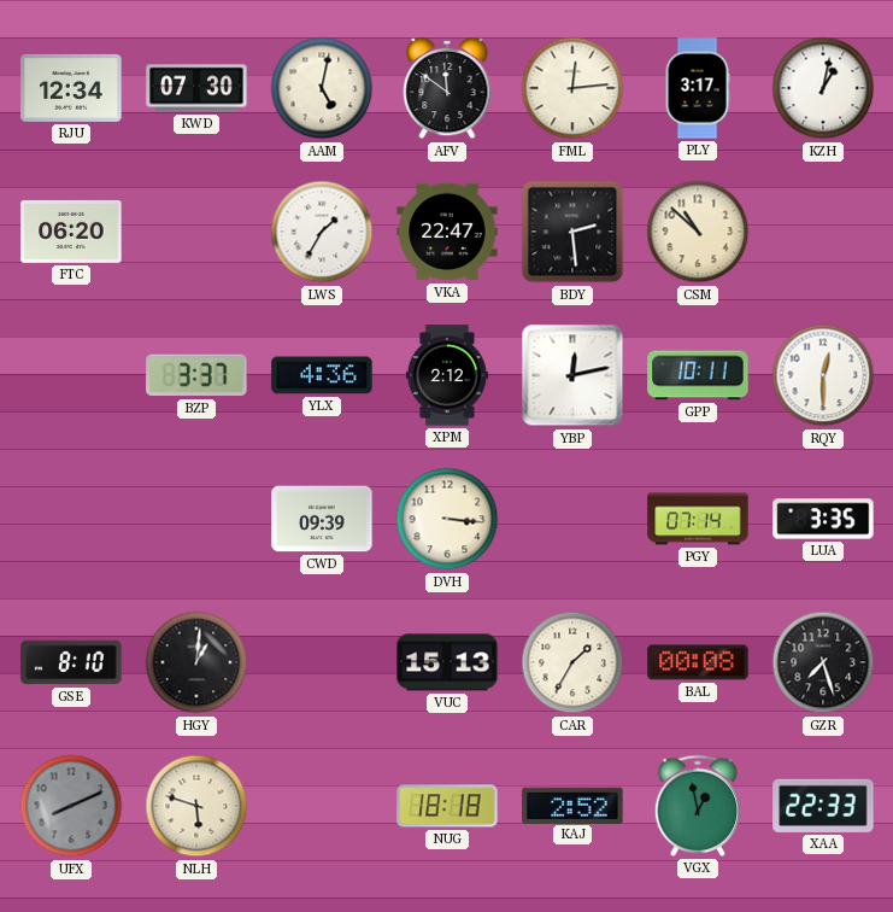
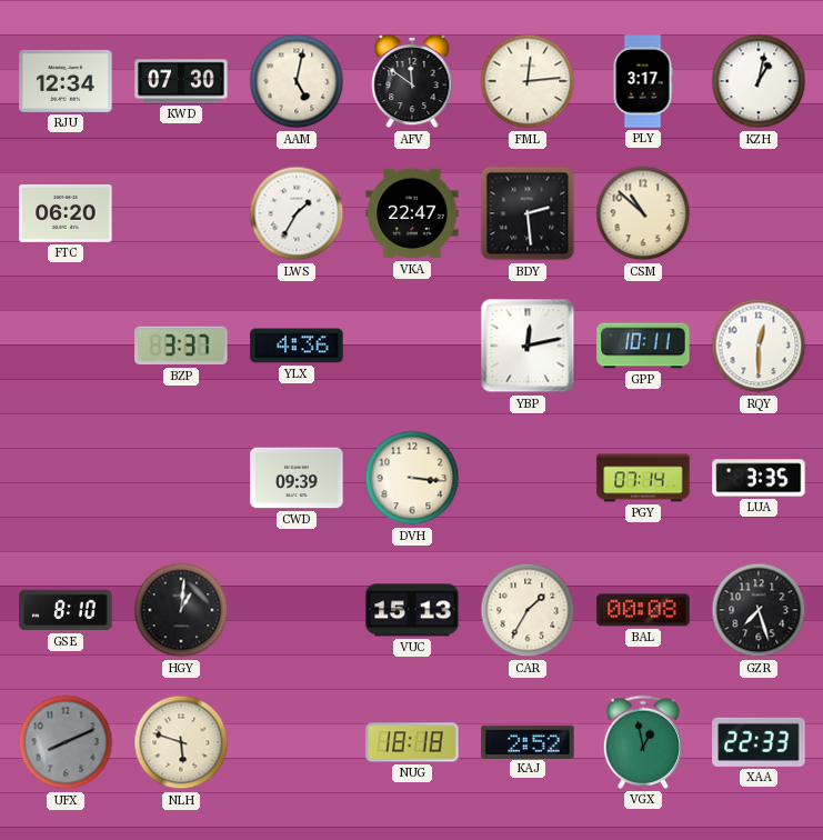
XPM: 2:12 -> none (447, 375)
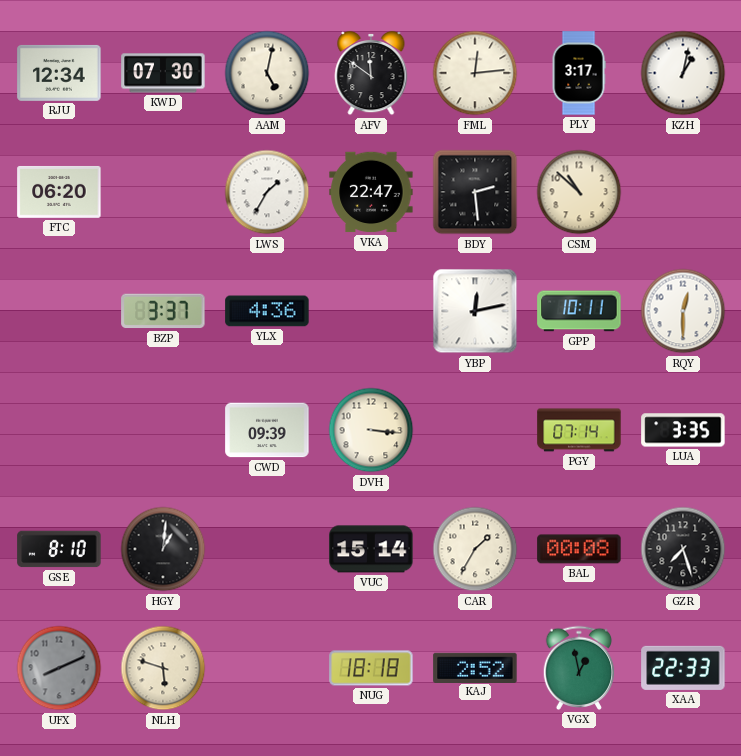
VUC: 15:13 -> 15:14 (371, 549)
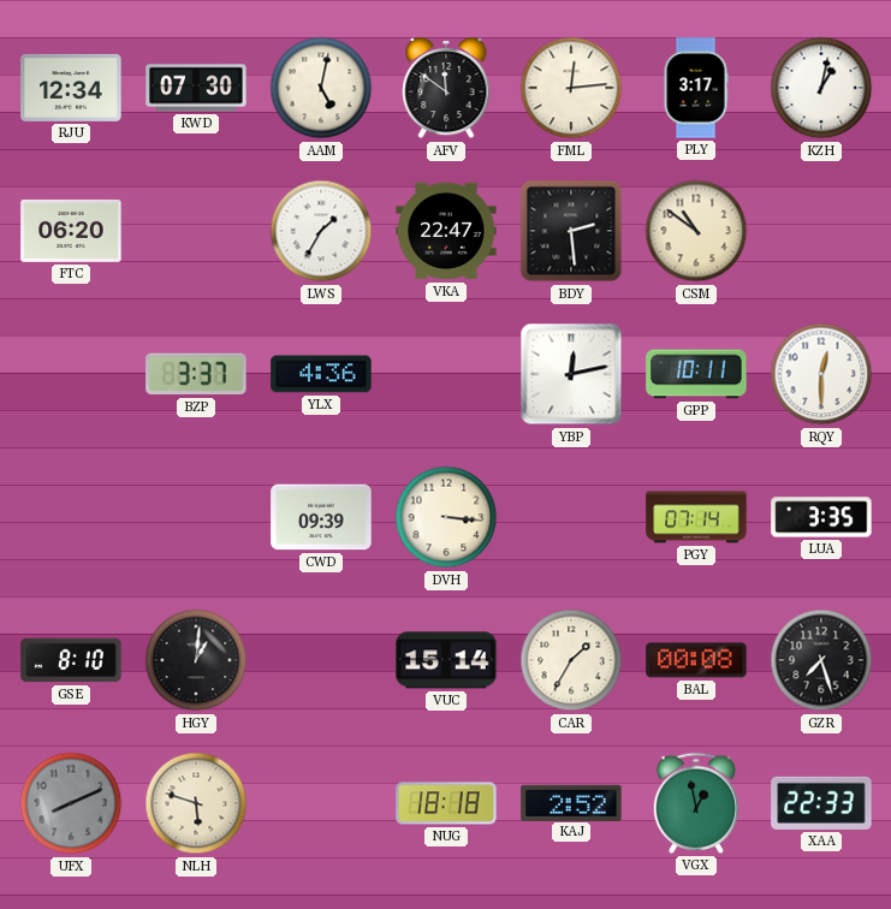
CSM: 10:52 -> 10:51 (696, 231)
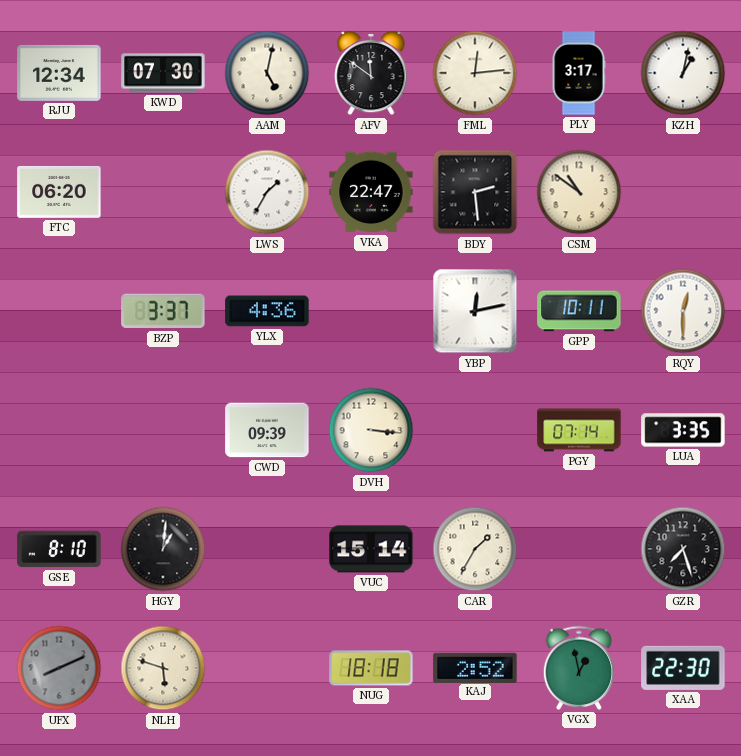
BAL: 00:08 -> none (696, 660)
XAA: 22:33 -> 22:30 (683, 668)
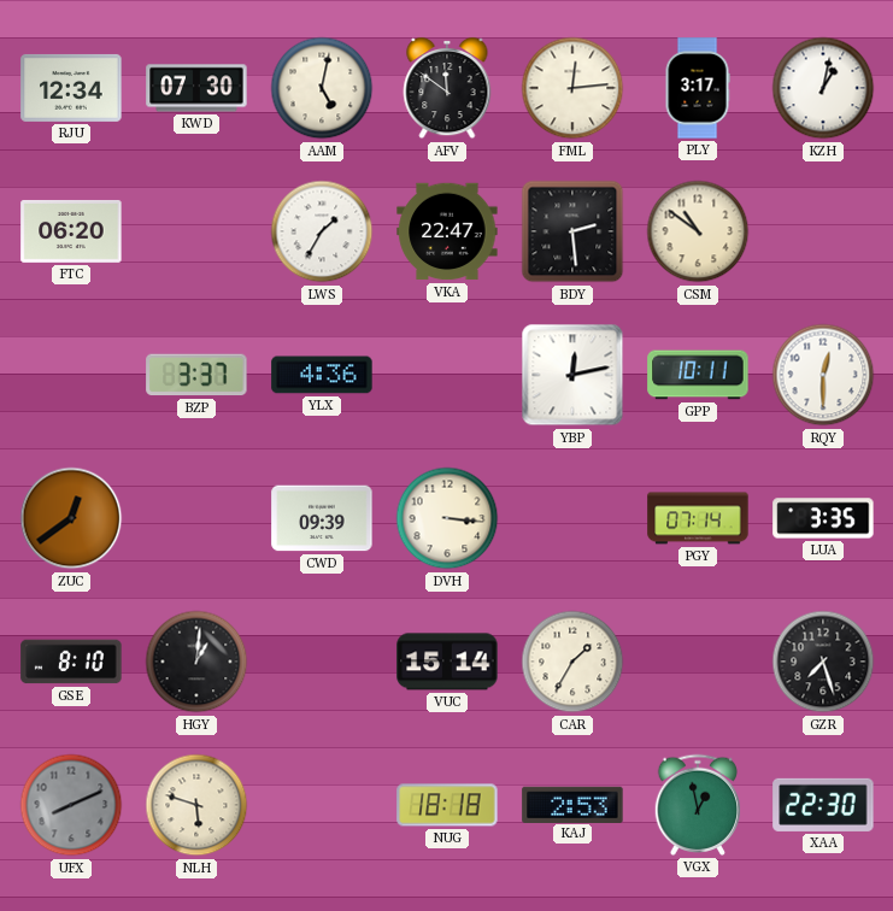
ZUC: none -> 12:39 (71, 518)
KAJ: 2:52 -> 2:53 (572, 804)
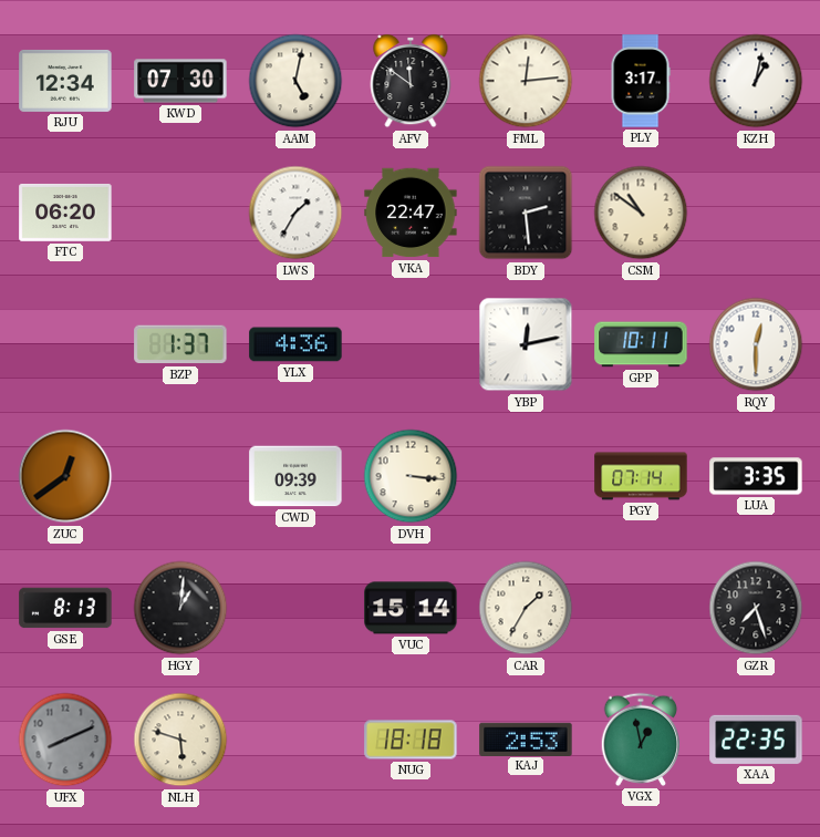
BZP: 3:37 -> 1:37 (180, 344)
GSE: 8:10 -> 8:13 (65, 608)
XAA: 22:30 -> 22:35 (756, 740)
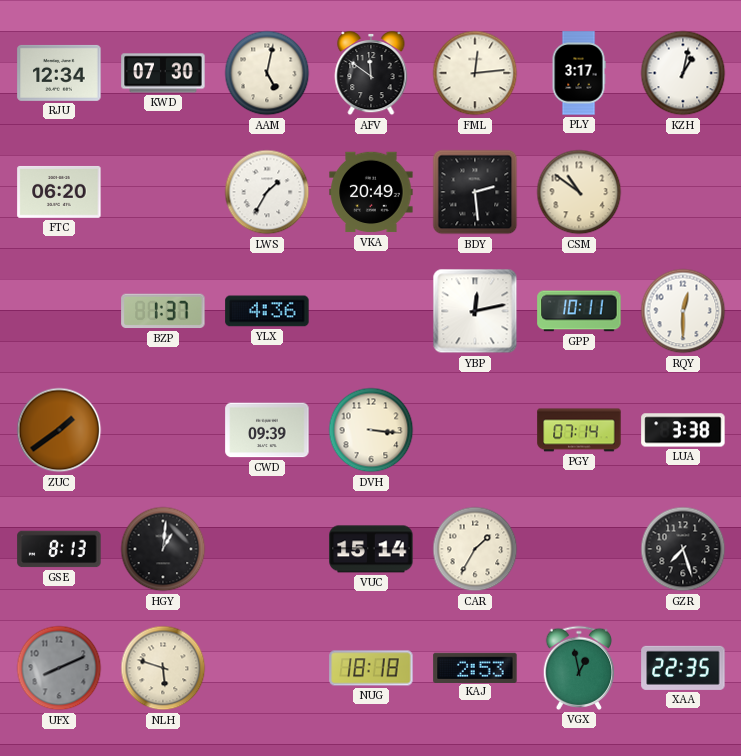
VKA: 22:47 -> 20:49 (371, 192)
ZUC: 12:39 -> 1:39 (59, 430)
LUA: 3:35 -> 3:38 (683, 430)
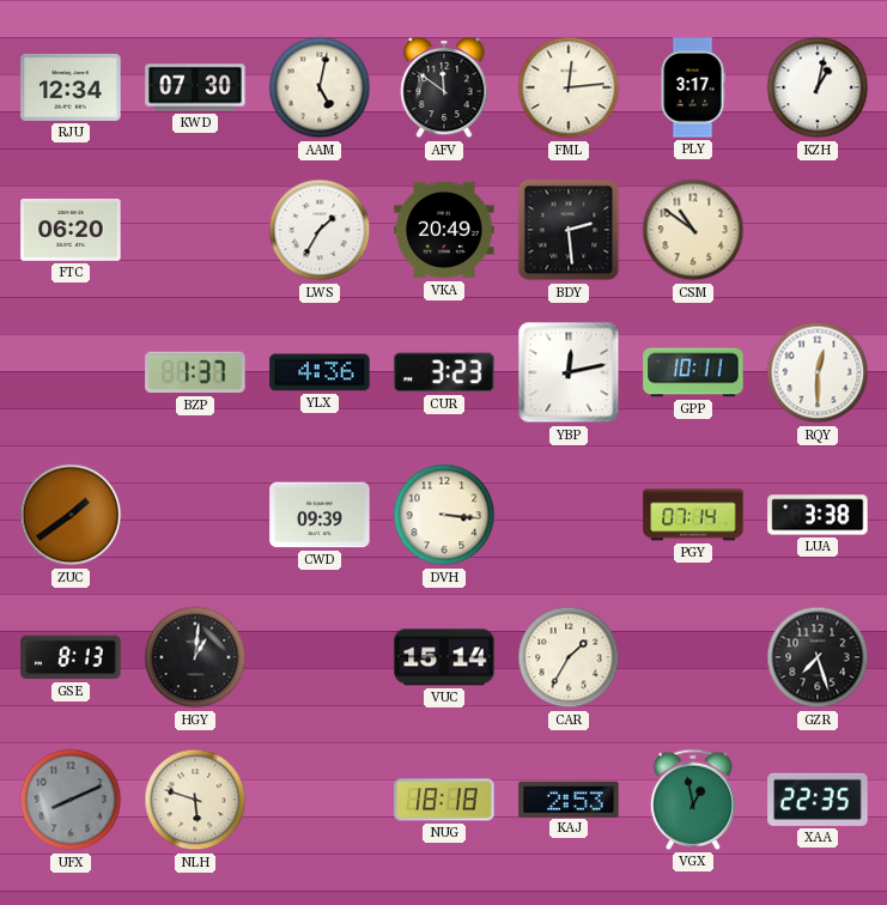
CUR: none -> 3:23 (444, 372)
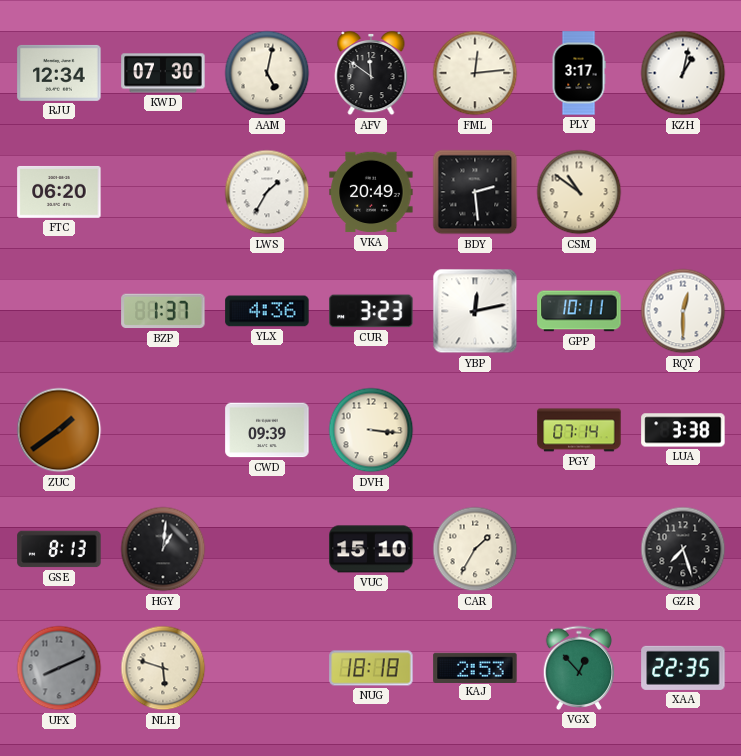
VUC: 15:14 -> 15:10 (371, 549)
VGX: 12:58 -> 12:53 (579, 668)
